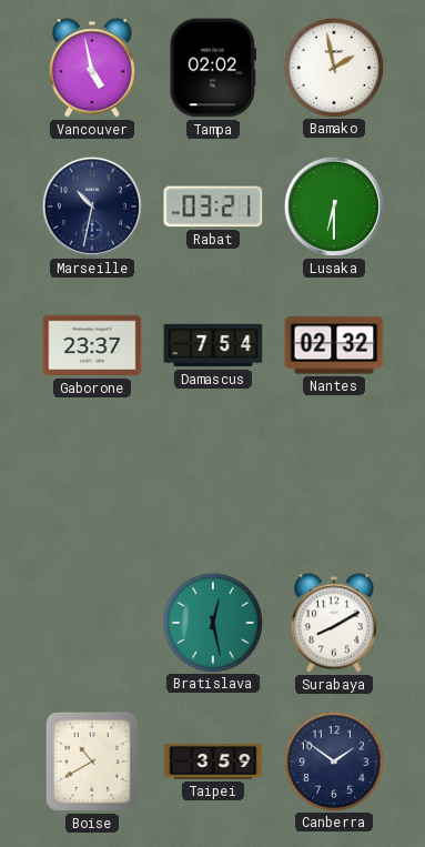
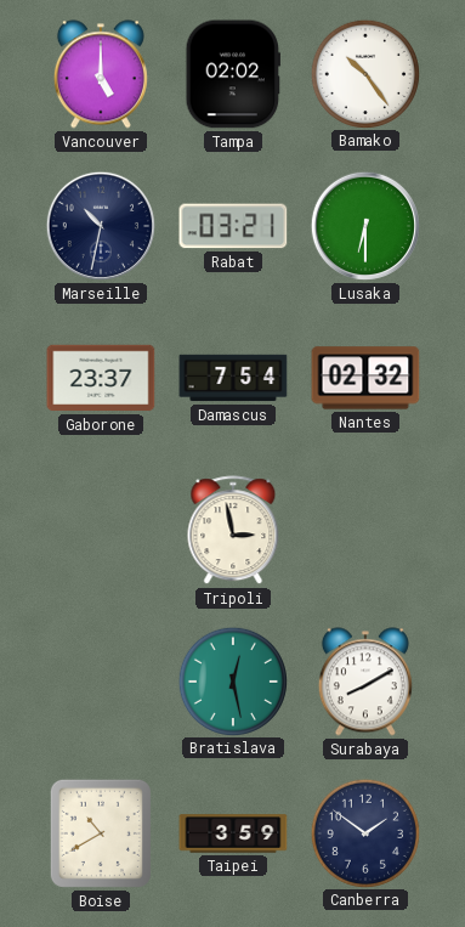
Vancouver: 4:58 -> 5:00 (101, 74)
Bamako: 1:58 -> 10:24 (364, 73)
Tripoli: none -> 2:58 (233, 531)
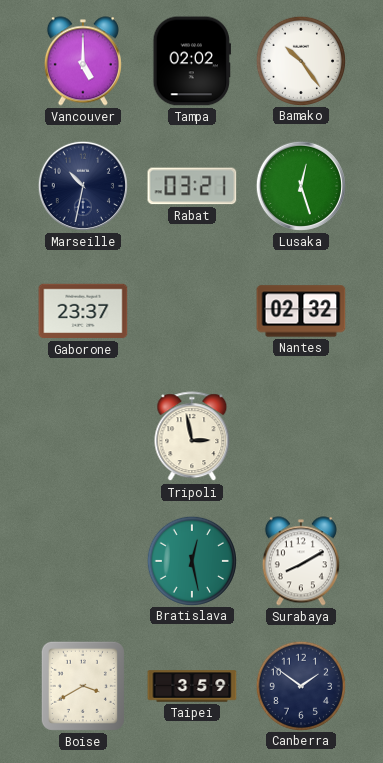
Lusaka: 6:30 -> 12:27 (301, 186)
Damascus: 7:54 -> none (233, 378)
Boise: 10:40 -> 3:40 (83, 686)
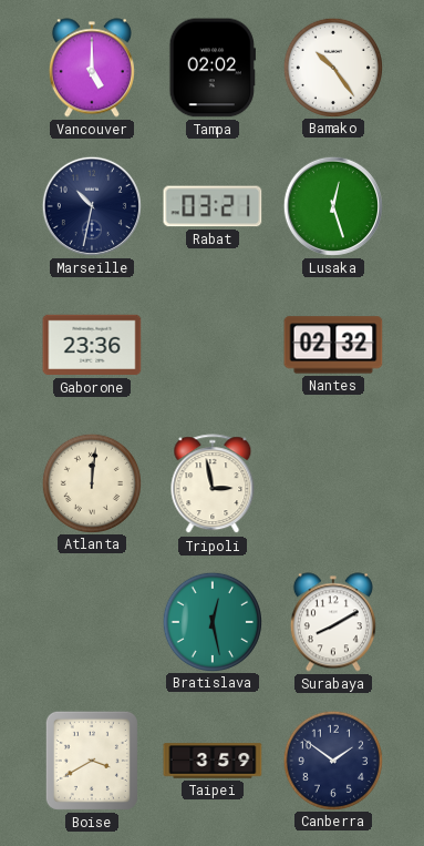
Gaborone: 23:37 -> 23:36 (92, 345)
Atlanta: none -> 12:01 (91, 482)
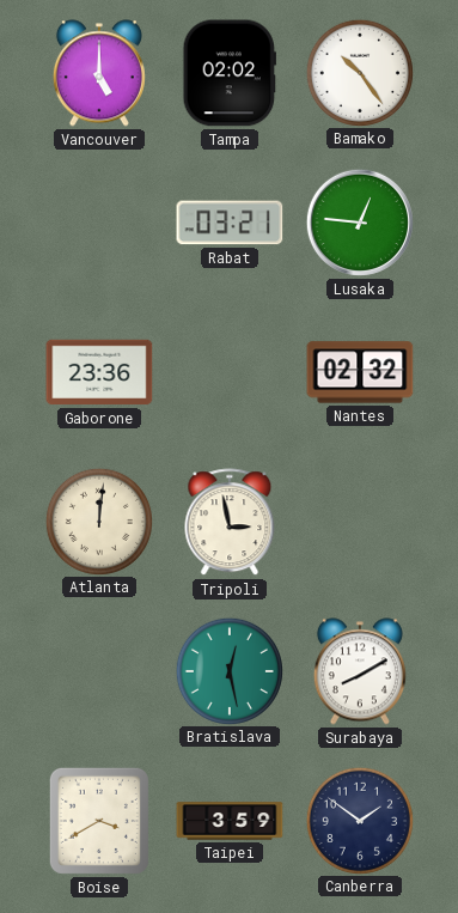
Marseille: 10:32 -> none (92, 206)
Lusaka: 12:27 -> 12:46 (360, 223)
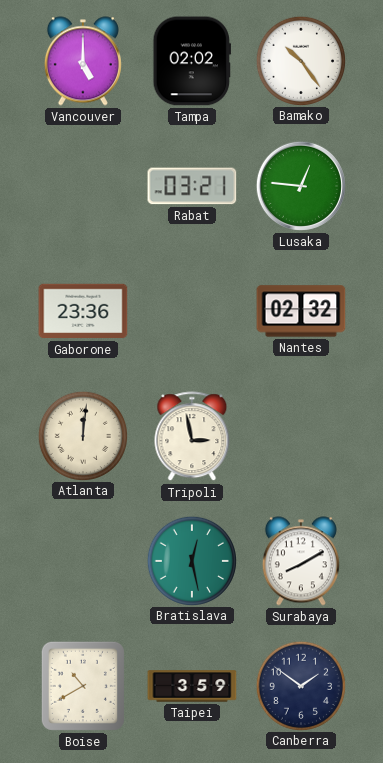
Boise: 3:40 -> 10:40 (83, 686)
